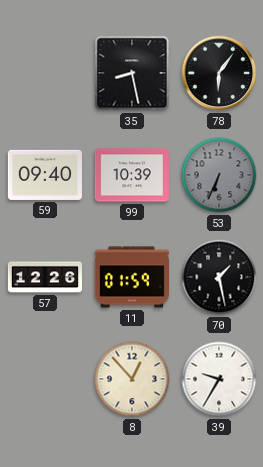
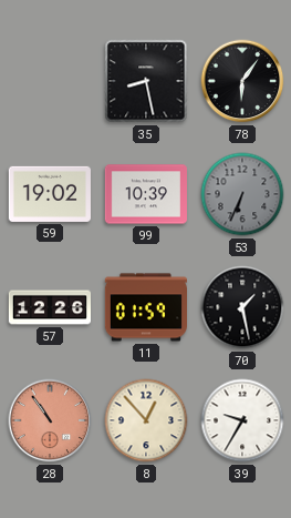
59: 09:40 -> 19:02 (50, 194)
28: none -> 10:54 (50, 420)
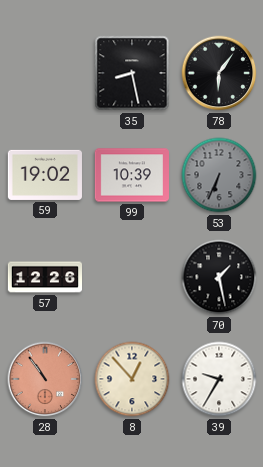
11: 01:59 -> none (145, 307)
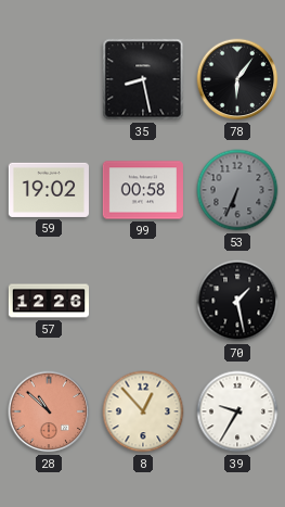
99: 10:39 -> 00:58 (143, 190)
28: 10:54 -> 10:52 (49, 411)
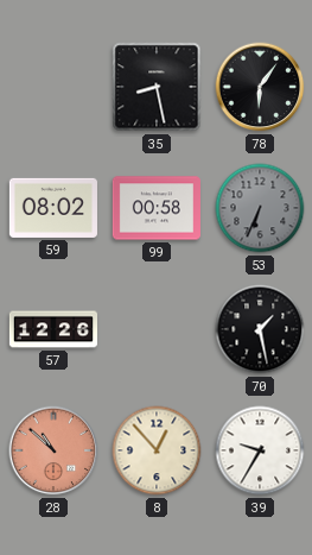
59: 19:02 -> 08:02 (53, 208)
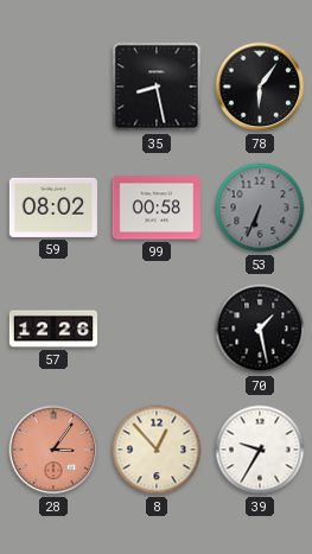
28: 10:52 -> 3:06 (53, 450)
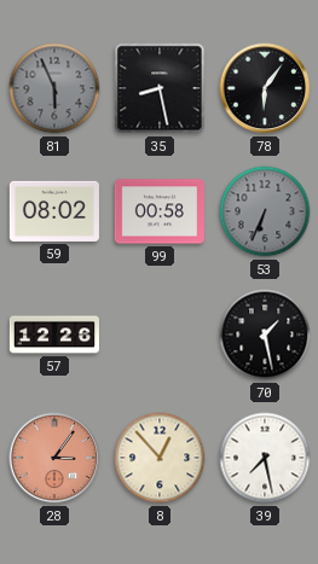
81: none -> 5:56 (54, 88)
39: 9:35 -> 7:28 (265, 458)
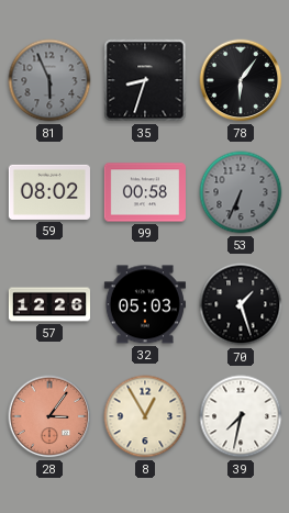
35: 8:28 -> 8:33 (145, 80)
32: none -> 05:03 (145, 304)
70: 1:28 -> 1:27 (241, 304)
8: 12:53 -> 12:55 (145, 416)
39: 7:28 -> 7:32 (241, 416)
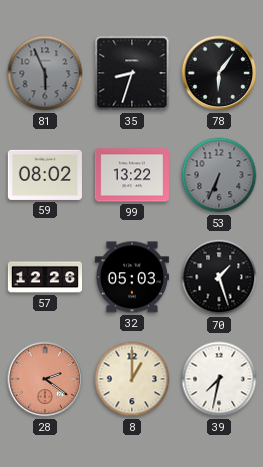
99: 00:58 -> 13:22 (132, 175)
28: 3:06 -> 2:21 (45, 379)
8: 12:55 -> 1:00 (132, 379)
